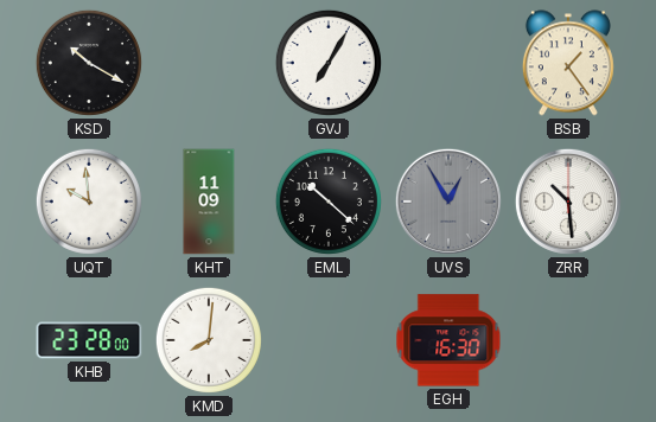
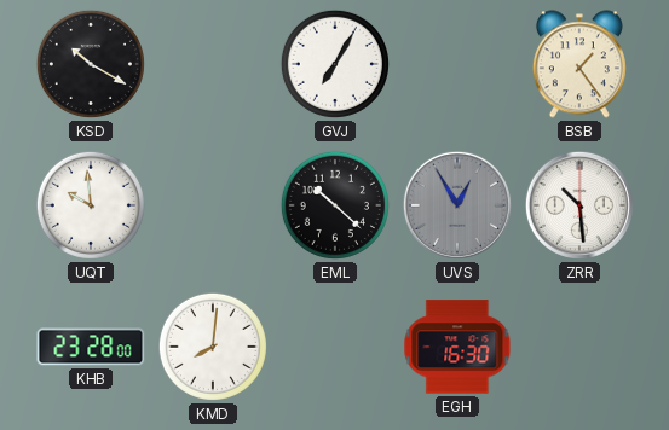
KHT: 11:09 -> none (209, 202)
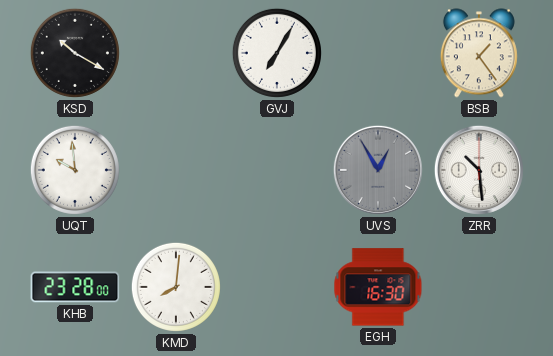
EML: 10:22 -> none (335, 205)
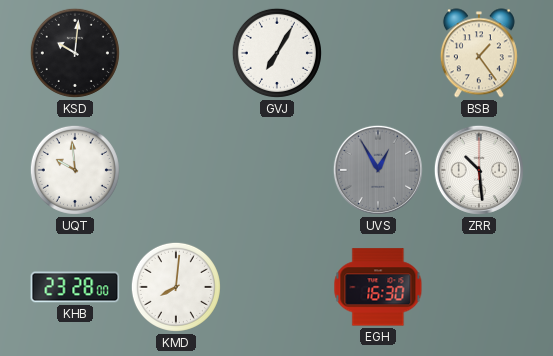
KSD: 10:20 -> 10:01 (75, 53)
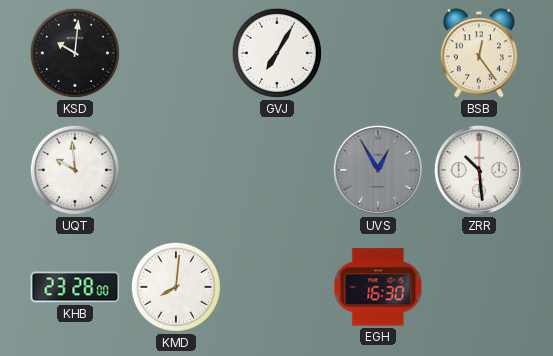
BSB: 1:24 -> 12:24 (479, 53)
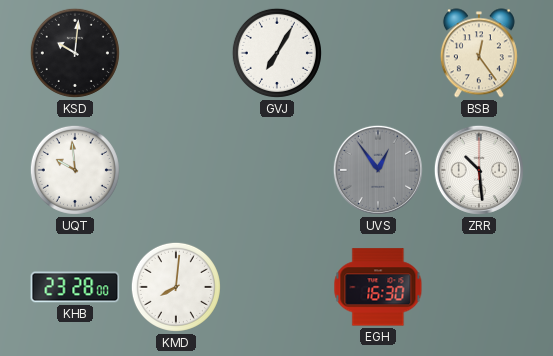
UVS: 12:55 -> 12:54 (378, 170)
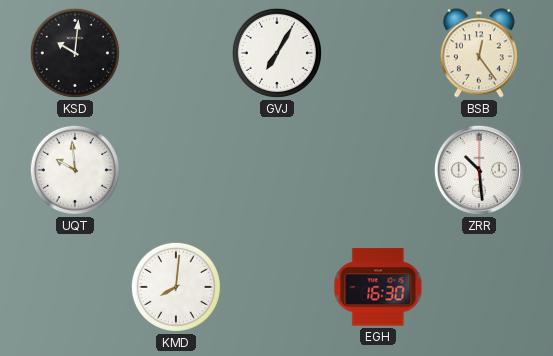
UVS: 12:54 -> none (378, 170)
KHB: 23:28 -> none (75, 287)
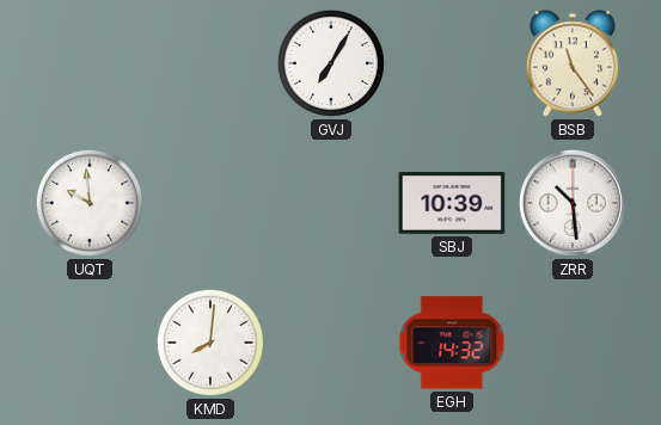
KSD: 10:01 -> none (75, 53)
BSB: 12:24 -> 11:24 (573, 63)
SBJ: none -> 10:39 (452, 203)
EGH: 16:30 -> 14:32 (452, 343)
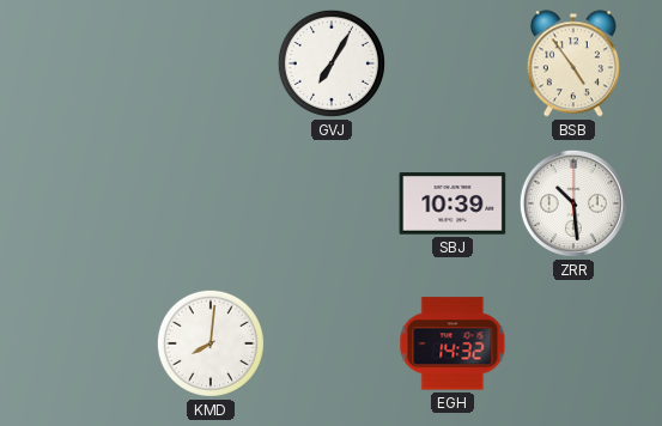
BSB: 11:24 -> 4:54 (573, 63)
UQT: 9:59 -> none (90, 203)
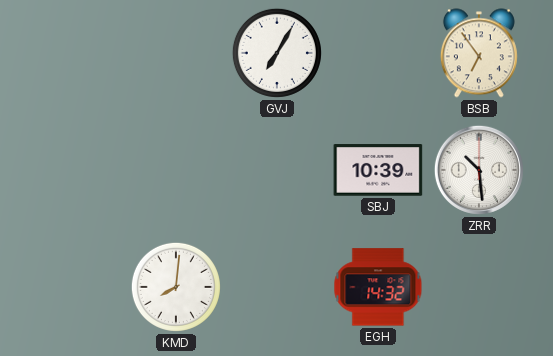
BSB: 4:54 -> 6:54 (479, 53)
